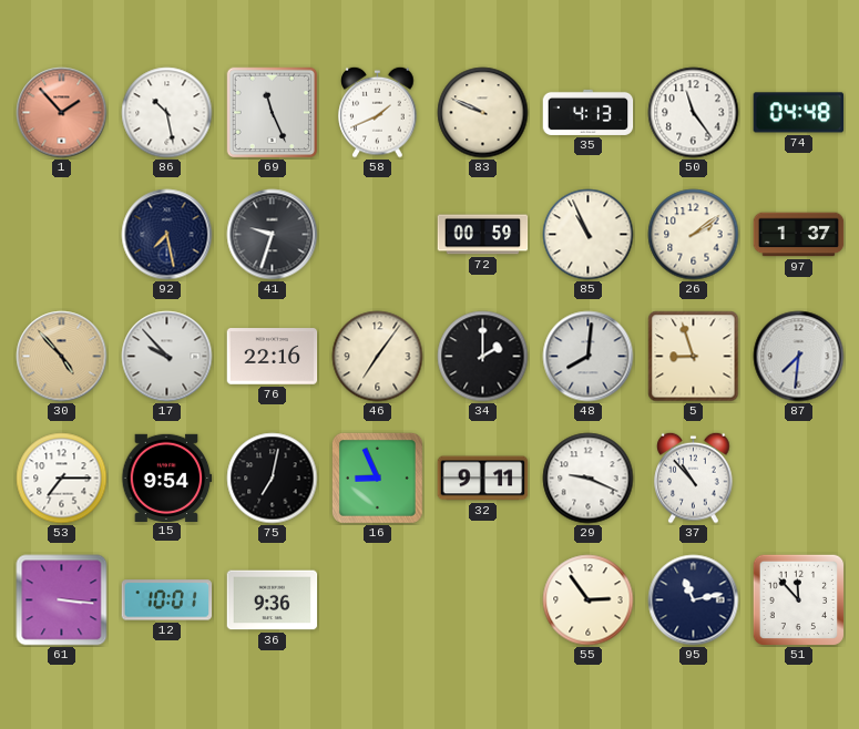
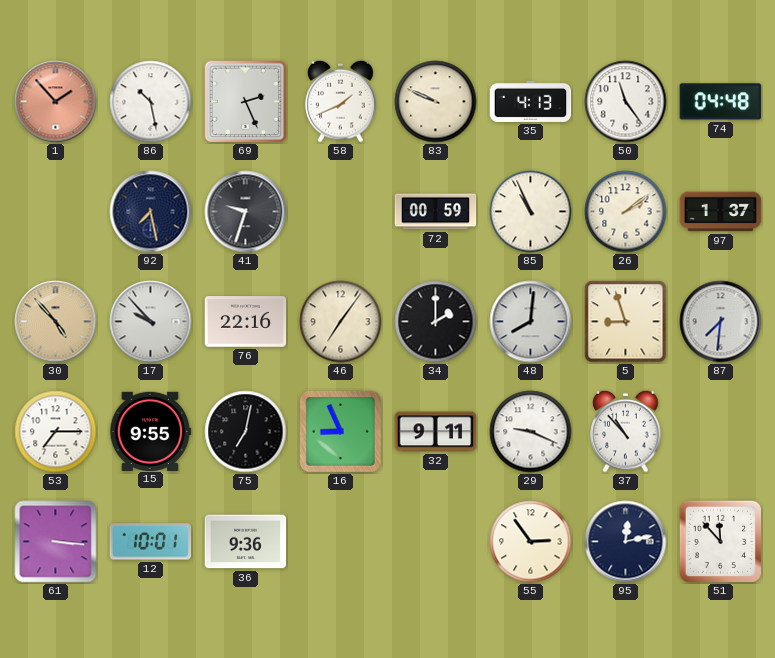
69: 11:26 -> 2:26 (245, 101)
15: 9:54 -> 9:55 (150, 431)
95: 11:13 -> 12:13 (626, 542)
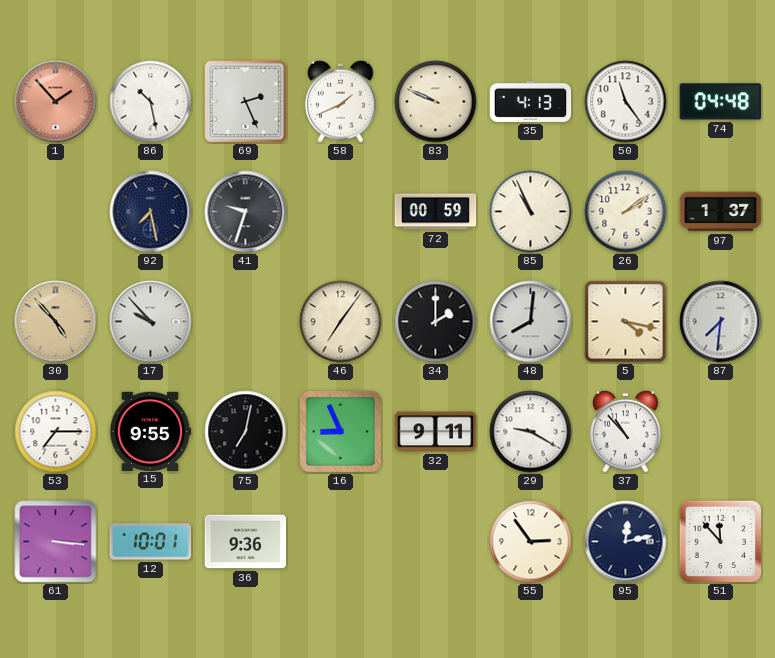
76: 22:16 -> none (246, 322)
5: 8:57 -> 4:17 (626, 322)
29: 9:19 -> 9:20 (531, 432)
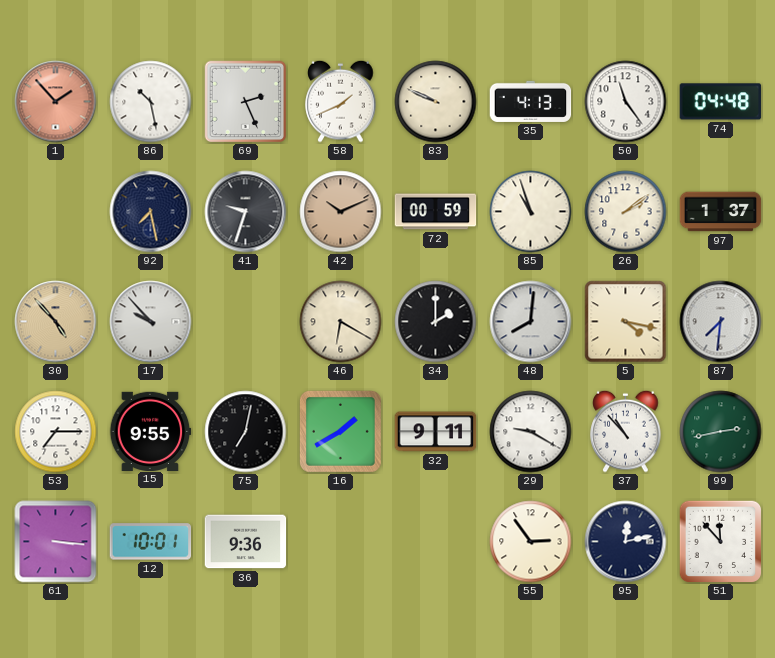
42: none -> 10:11 (341, 212)
85: 10:56 -> 10:57 (531, 212)
46: 7:06 -> 6:20 (341, 322)
16: 8:56 -> 1:40 (341, 432)
99: none -> 2:43 (721, 432)
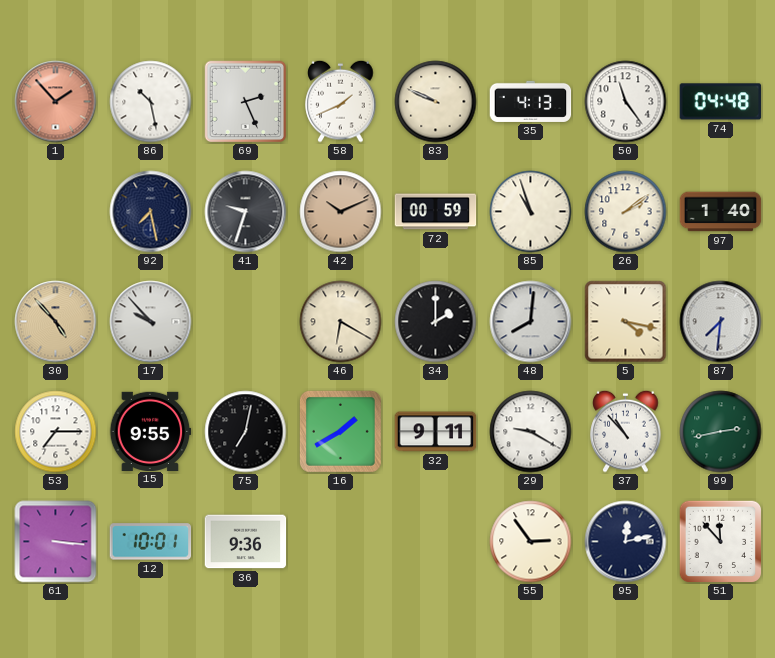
97: 1:37 -> 1:40 (721, 212)
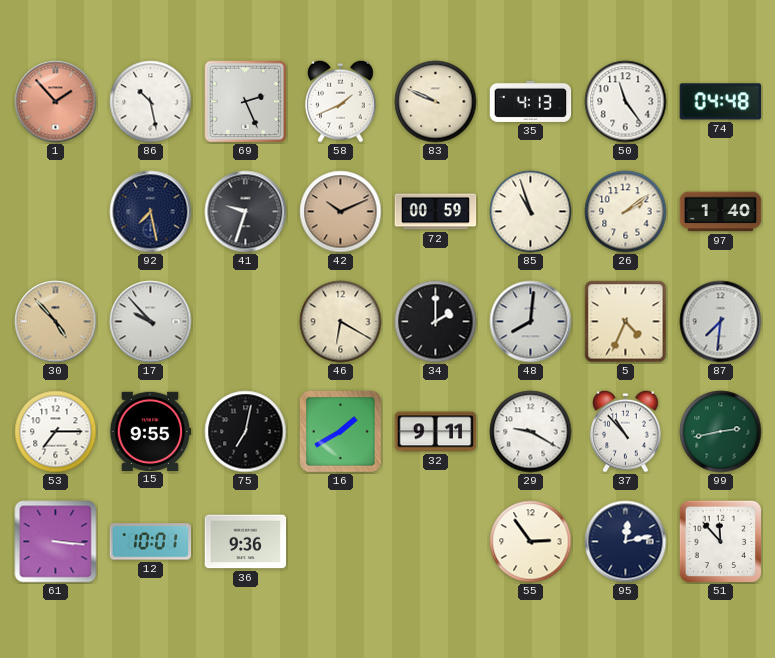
5: 4:17 -> 4:34 (626, 322)
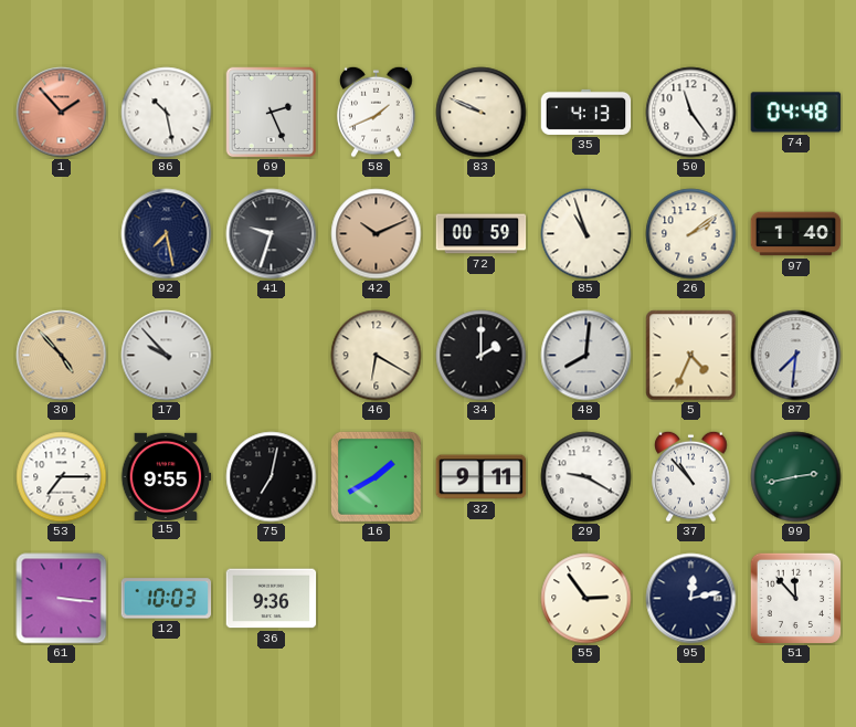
12: 10:01 -> 10:03 (167, 599)
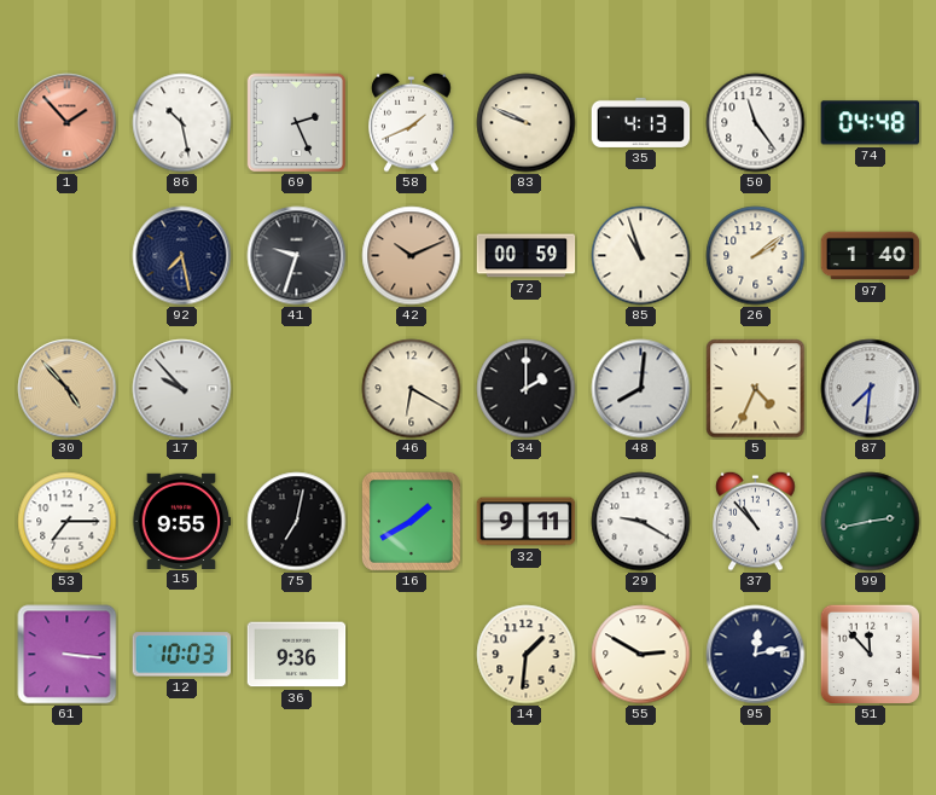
14: none -> 1:31 (527, 655)
55: 2:54 -> 2:50 (641, 655)
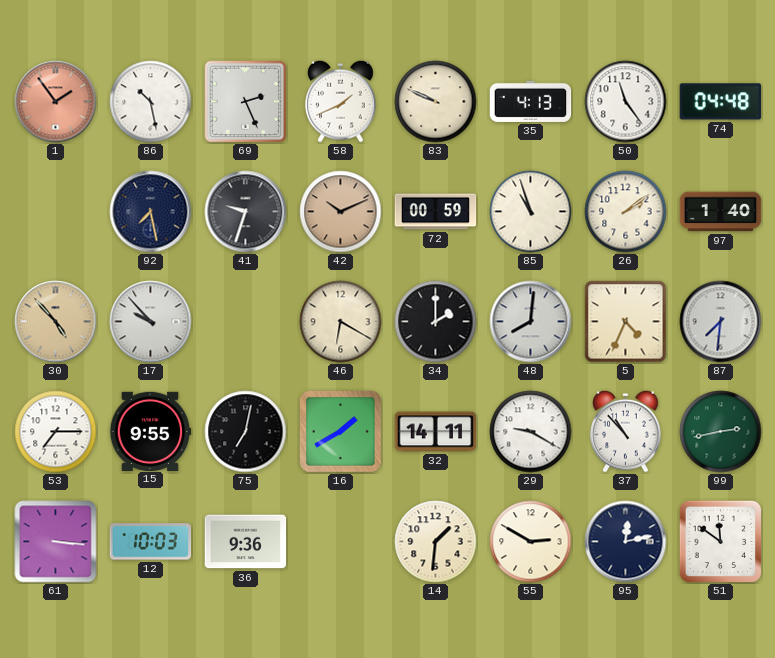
1: 1:53 -> 1:54 (56, 102)
32: 9:11 -> 14:11 (436, 432)
51: 11:53 -> 11:51 (720, 541)
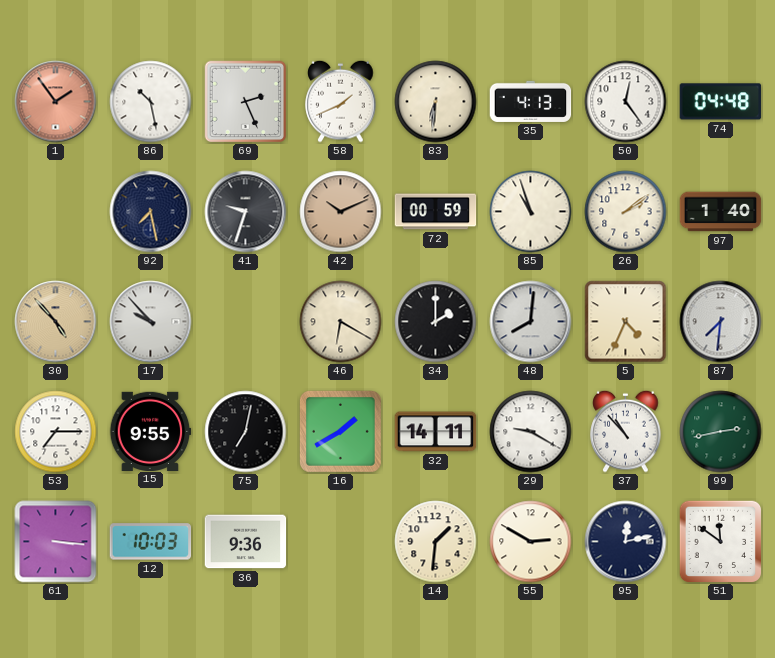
83: 9:49 -> 6:31 (436, 102)
50: 11:24 -> 12:24 (626, 102)
